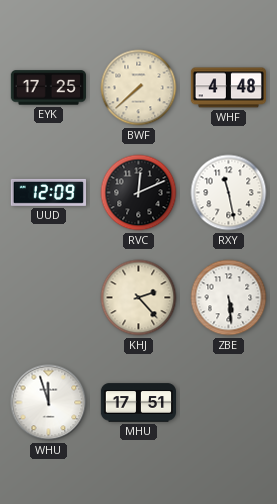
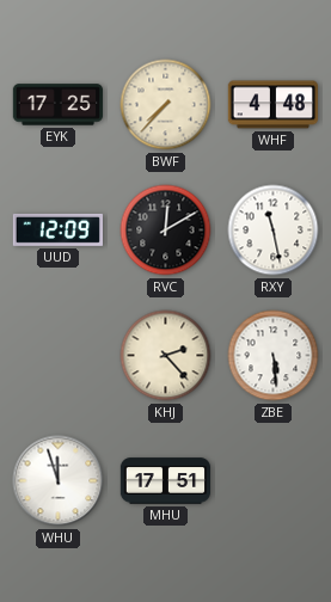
BWF: 7:38 -> 7:37 (166, 105)
RVC: 12:11 -> 12:10 (166, 231)
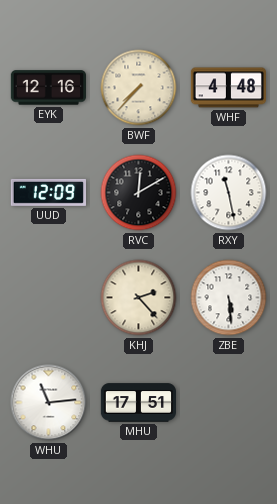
EYK: 17:25 -> 12:16 (48, 88)
WHU: 11:57 -> 11:14 (49, 403)
